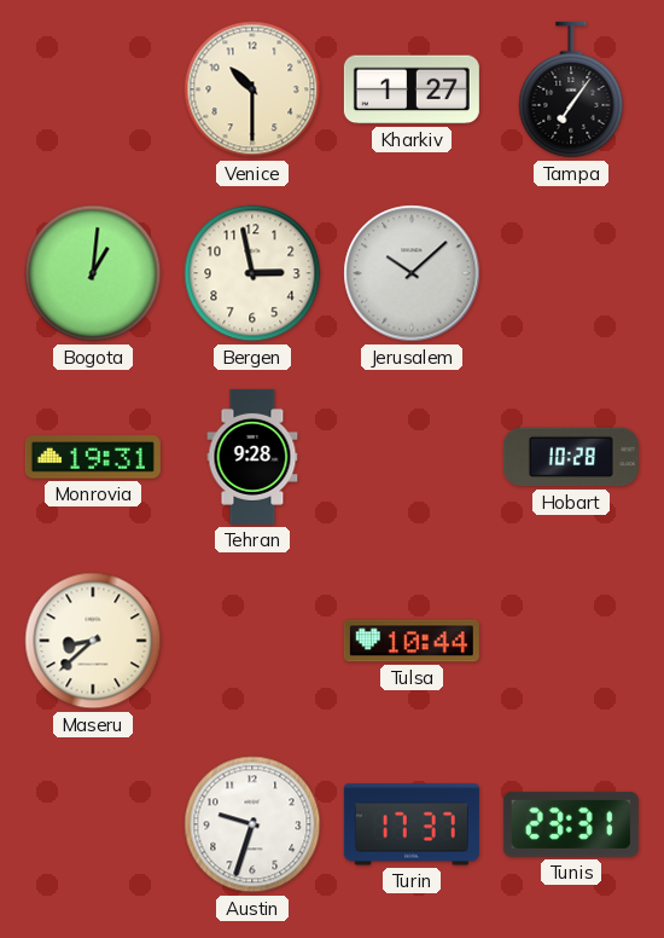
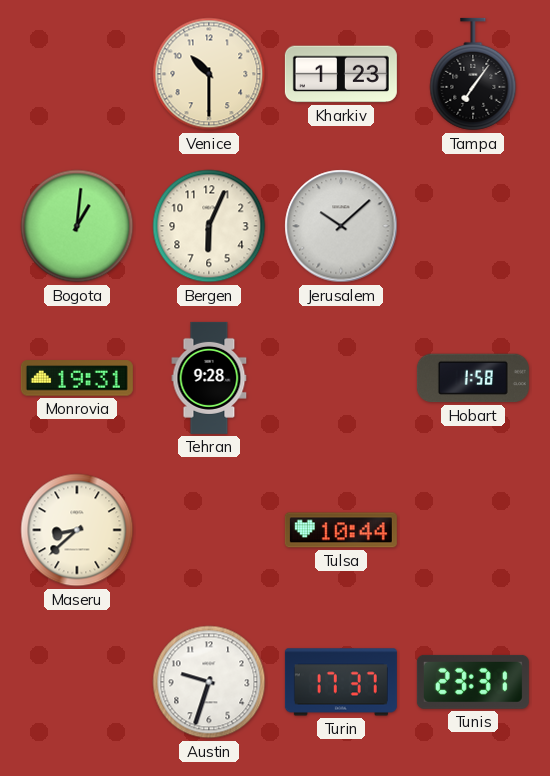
Kharkiv: 1:27 -> 1:23 (341, 74)
Bergen: 2:58 -> 6:04 (209, 226)
Hobart: 10:28 -> 1:58 (473, 378)
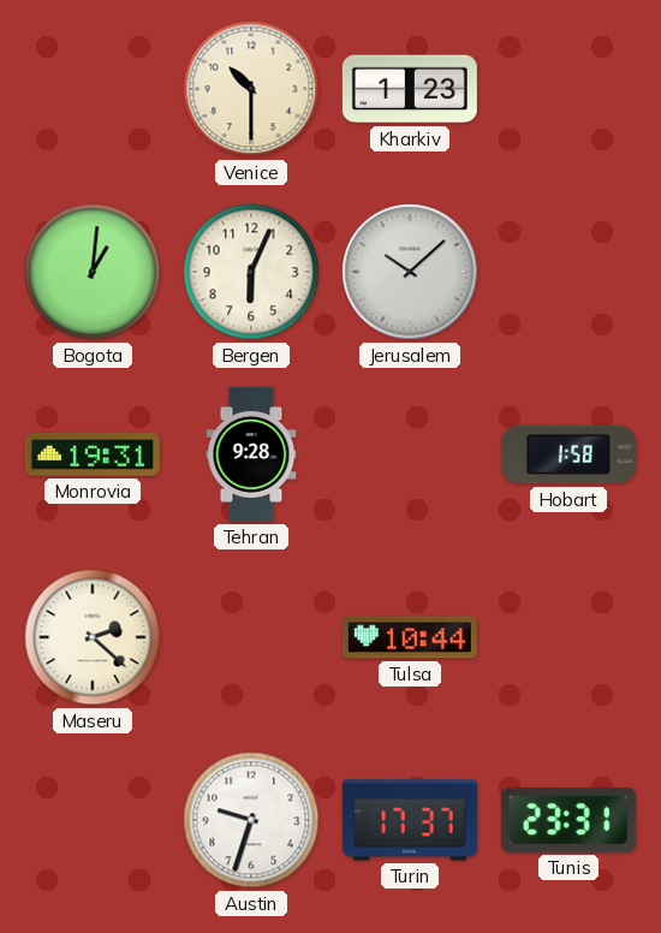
Tampa: 7:06 -> none (473, 74)
Maseru: 8:38 -> 2:22 (93, 637)
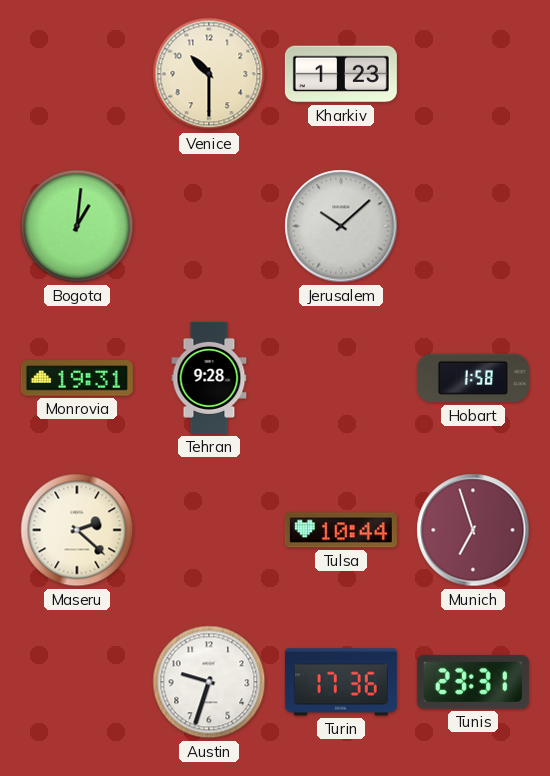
Bergen: 6:04 -> none (251, 272)
Munich: none -> 6:57 (473, 530)
Turin: 17:37 -> 17:36 (341, 682)
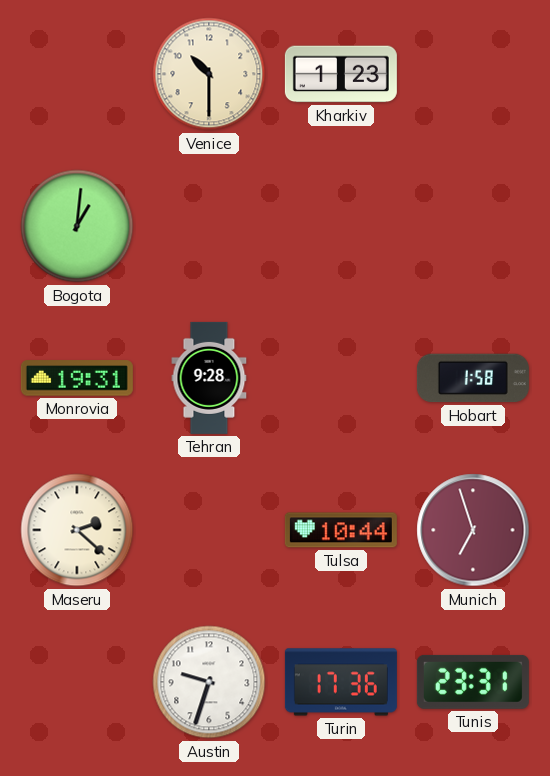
Jerusalem: 10:08 -> none (341, 226)
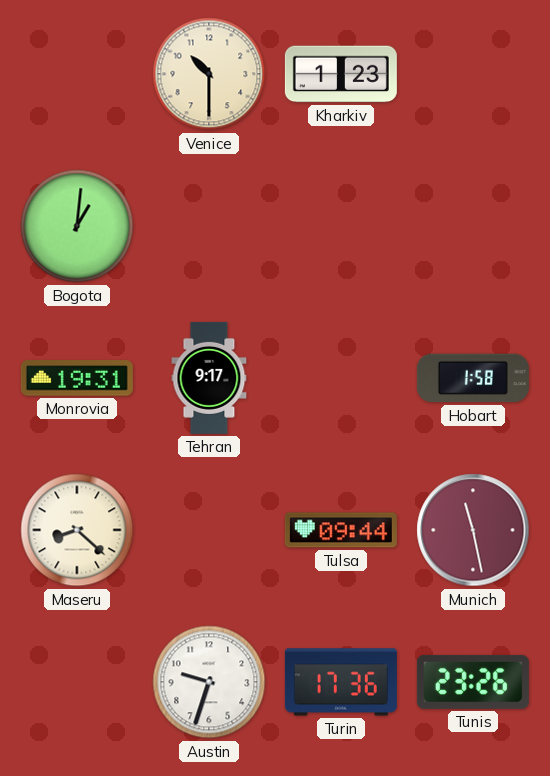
Tehran: 9:28 -> 9:17 (209, 378)
Maseru: 2:22 -> 8:22 (77, 530)
Tulsa: 10:44 -> 09:44 (341, 530)
Munich: 6:57 -> 11:28 (473, 530)
Tunis: 23:31 -> 23:26 (473, 682)
